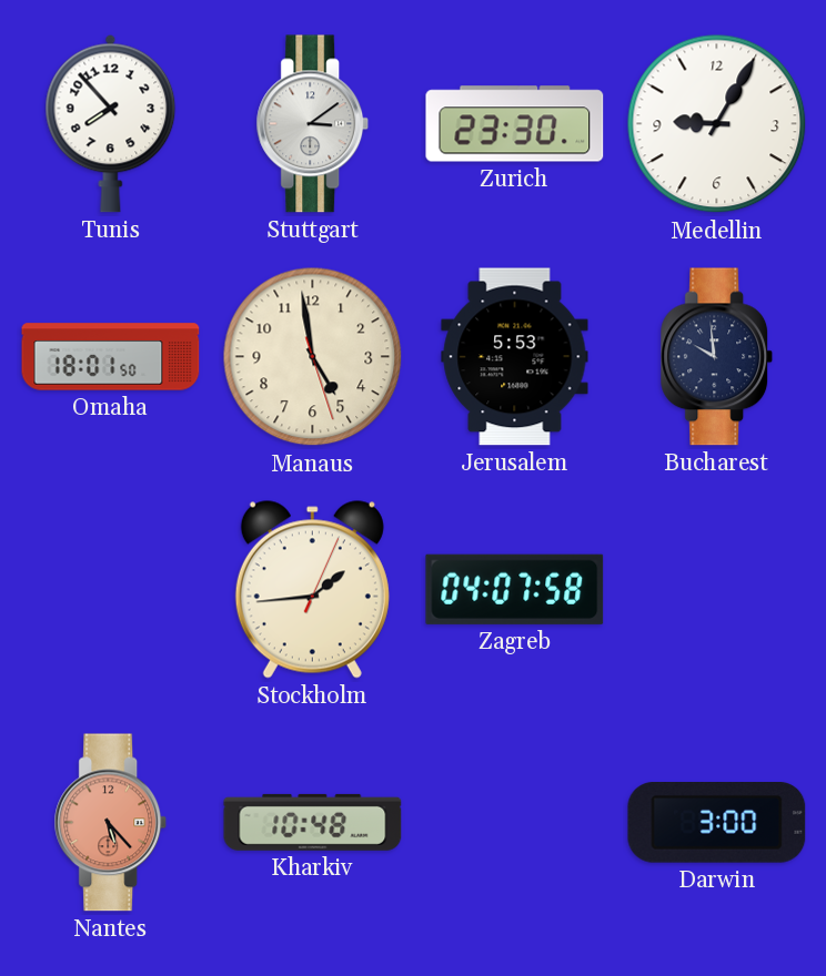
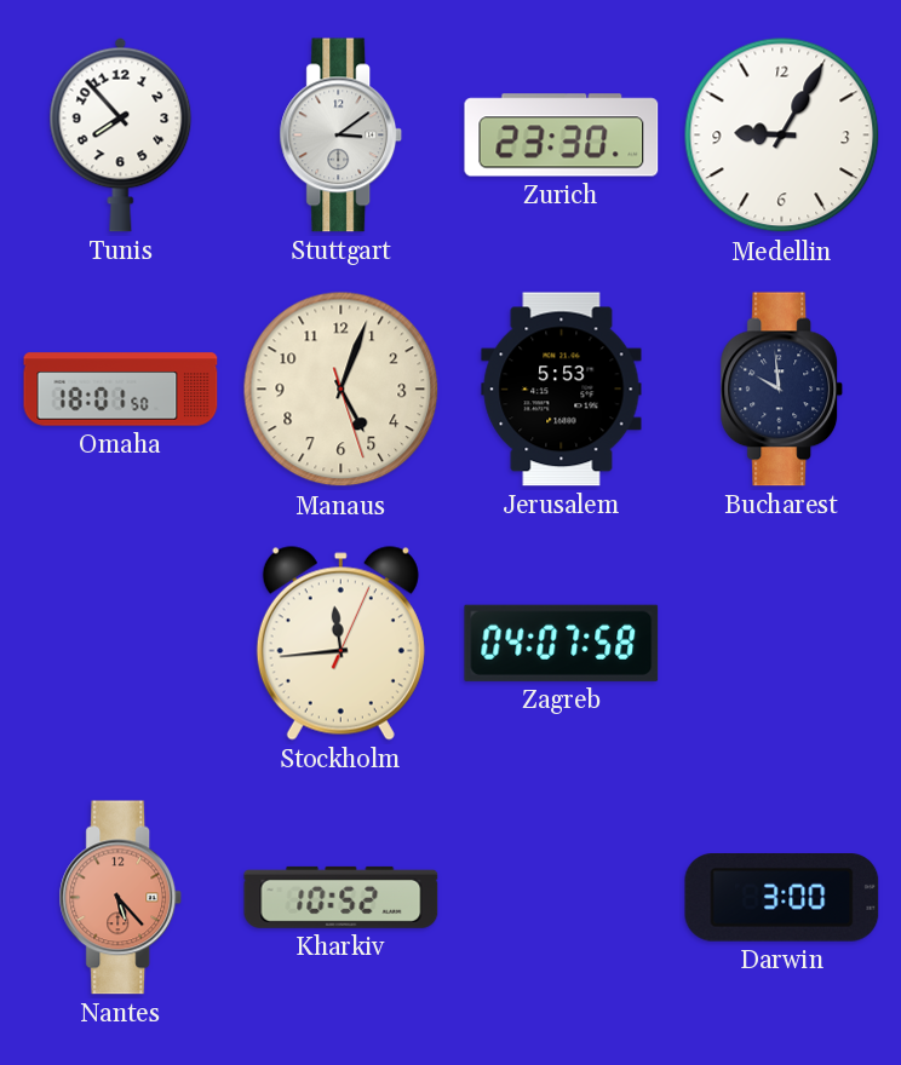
Manaus: 4:58 -> 5:03 (342, 390)
Stockholm: 1:44 -> 11:44 (340, 644)
Kharkiv: 10:48 -> 10:52 (342, 897)
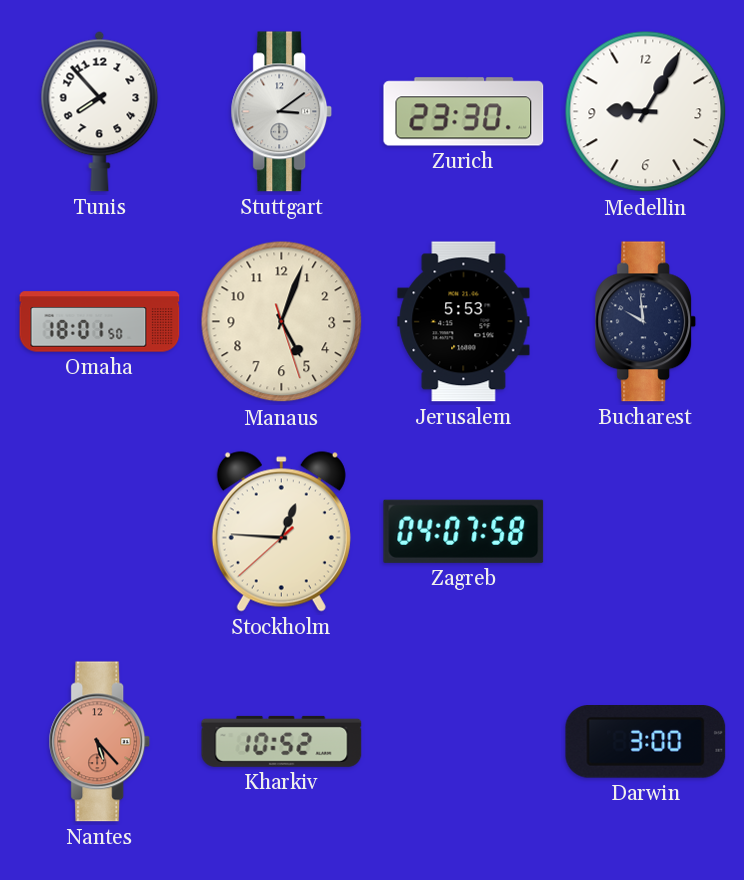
Stockholm: 11:44 -> 12:45 (281, 532)
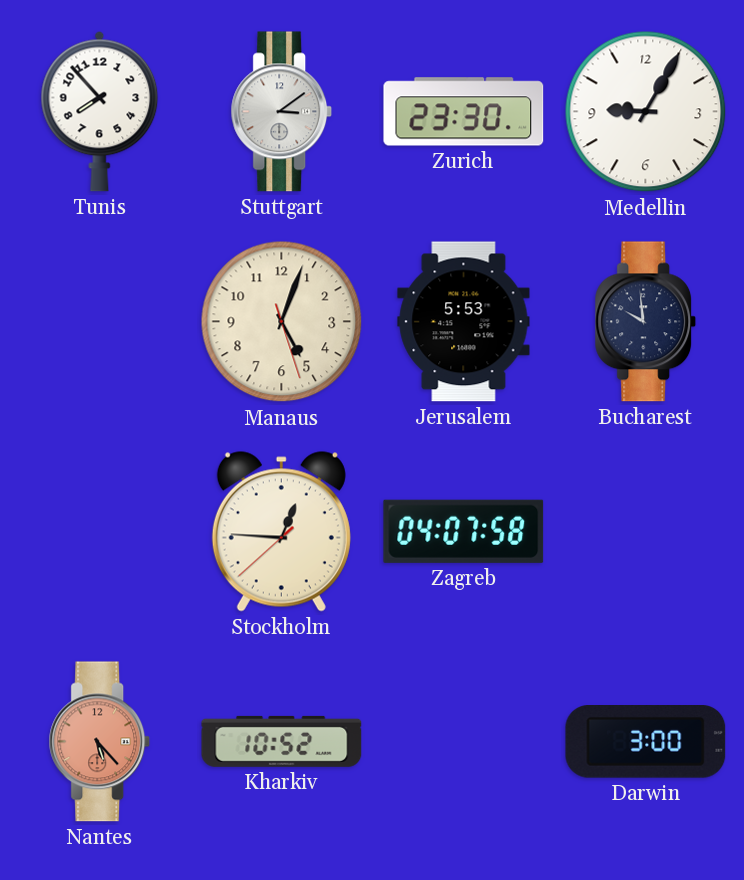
Omaha: 18:01 -> none (100, 322)
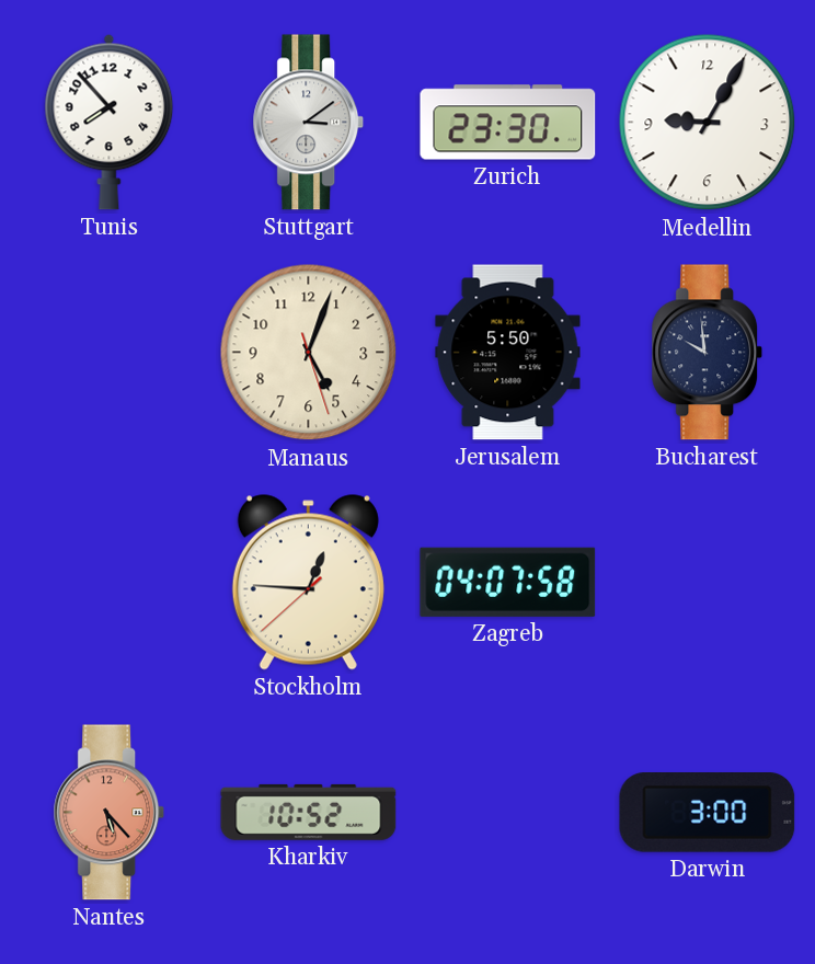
Jerusalem: 5:53 -> 5:50 (508, 353)
